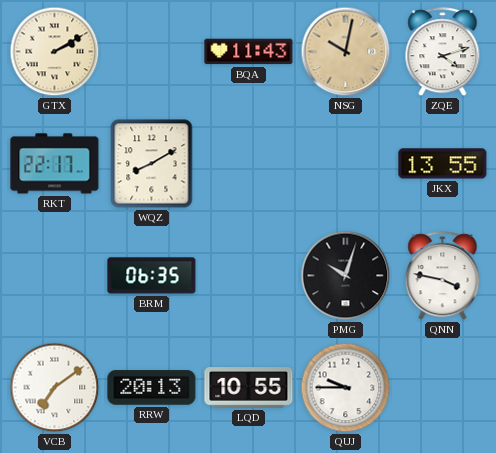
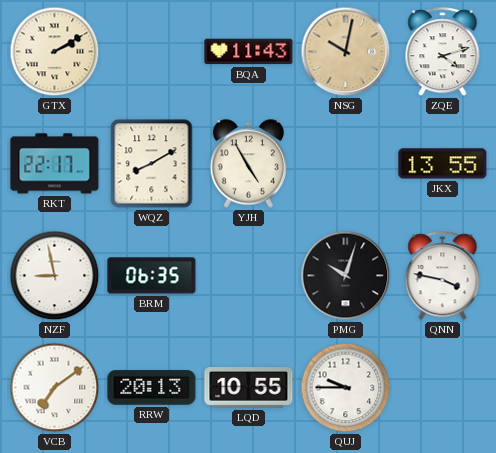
YJH: none -> 4:55 (248, 164)
NZF: none -> 8:58 (55, 276)
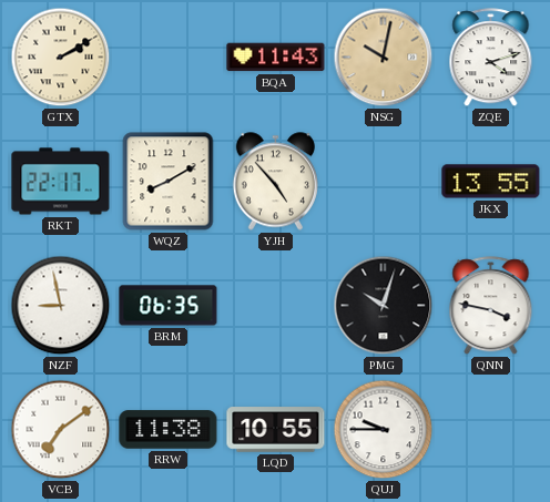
YJH: 4:55 -> 4:53 (275, 182)
RRW: 20:13 -> 11:38 (169, 430)
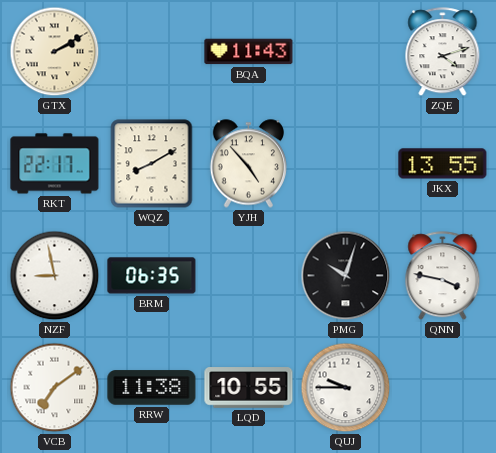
NSG: 10:02 -> none (384, 58)
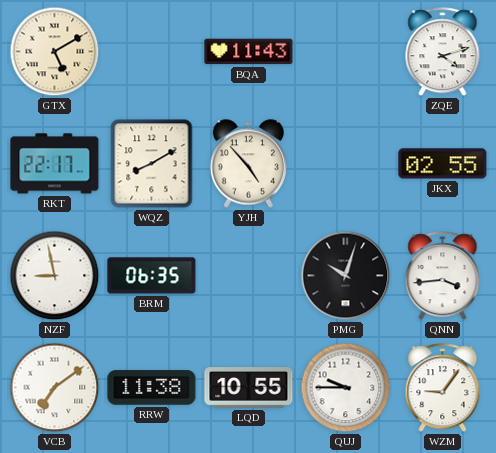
GTX: 2:10 -> 5:10 (55, 52)
JKX: 13:55 -> 02:55 (443, 164)
QNN: 3:47 -> 3:44 (443, 276)
WZM: none -> 9:06 (443, 388)
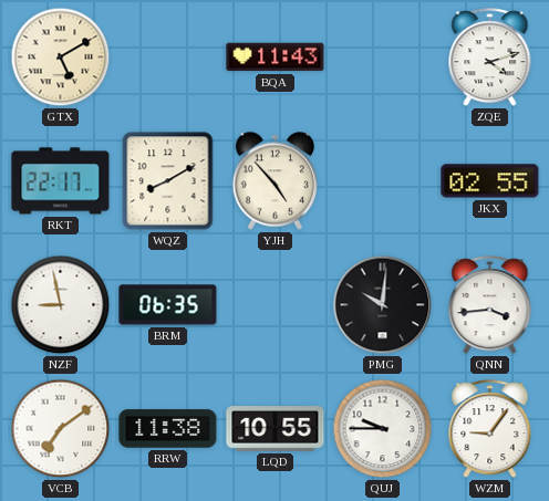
PMG: 10:03 -> 10:01 (383, 305)
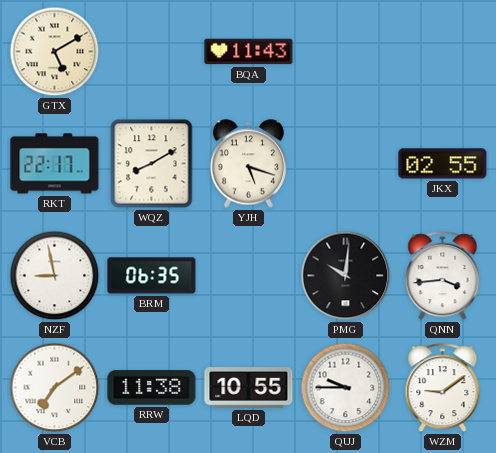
ZQE: 4:12 -> none (490, 58)
YJH: 4:53 -> 5:18 (248, 164)
WZM: 9:06 -> 9:09 (443, 388)
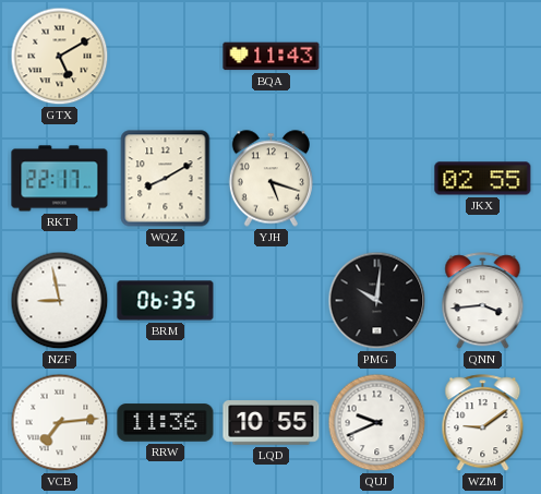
VCB: 7:09 -> 7:14 (60, 423)
RRW: 11:38 -> 11:36 (166, 423)
QUJ: 9:45 -> 9:41 (377, 423)
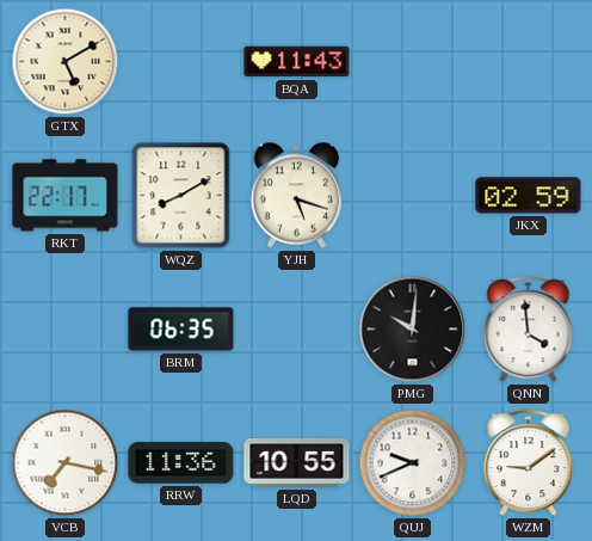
JKX: 02:55 -> 02:59 (529, 196)
NZF: 8:58 -> none (60, 301)
QNN: 3:44 -> 3:59 (529, 330)
VCB: 7:14 -> 7:17 (66, 463)
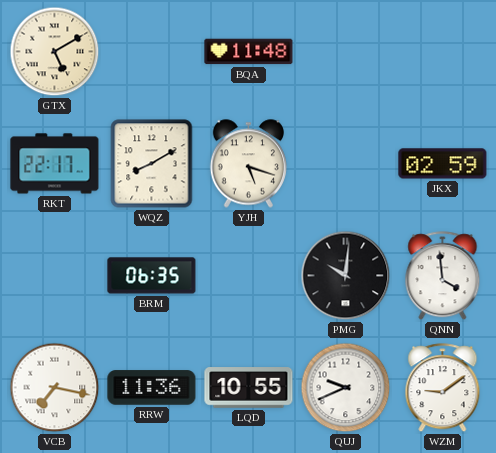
BQA: 11:43 -> 11:48 (249, 52)
